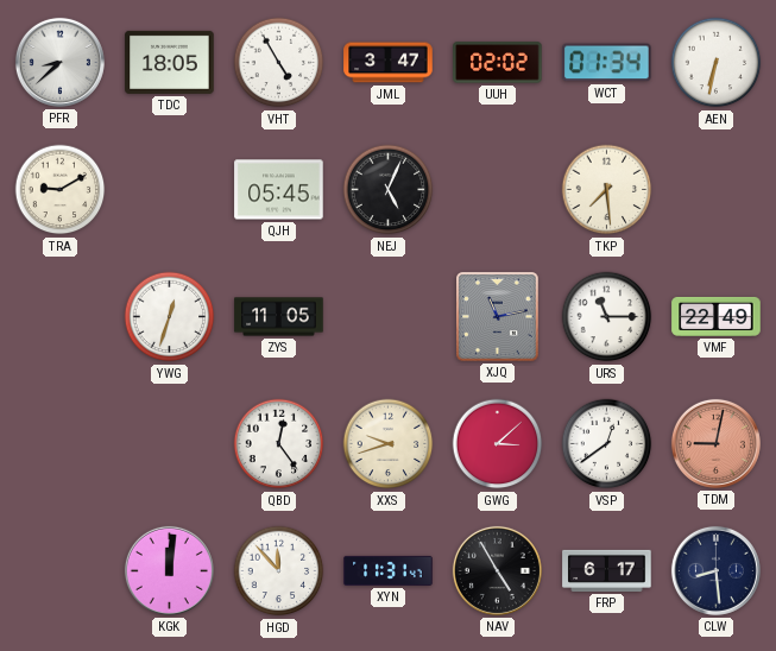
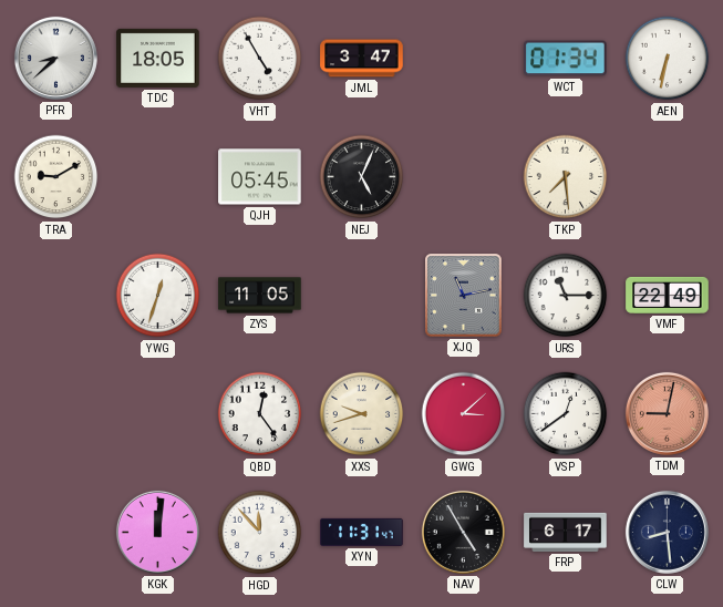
UUH: 02:02 -> none (498, 63)
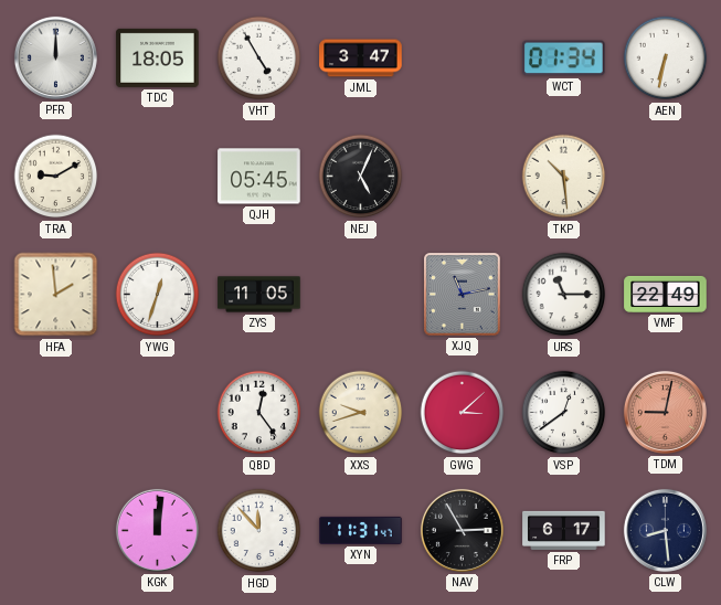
PFR: 8:38 -> 12:00 (55, 57)
TKP: 7:29 -> 10:29 (564, 177)
HFA: none -> 1:59 (56, 295)
NAV: 4:55 -> 2:55 (462, 530)
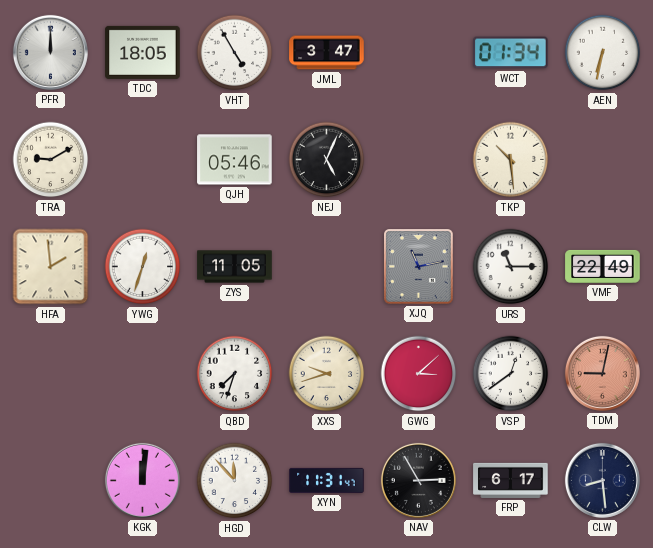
QJH: 05:45 -> 05:46 (235, 160)
QBD: 12:24 -> 7:33 (235, 374)
